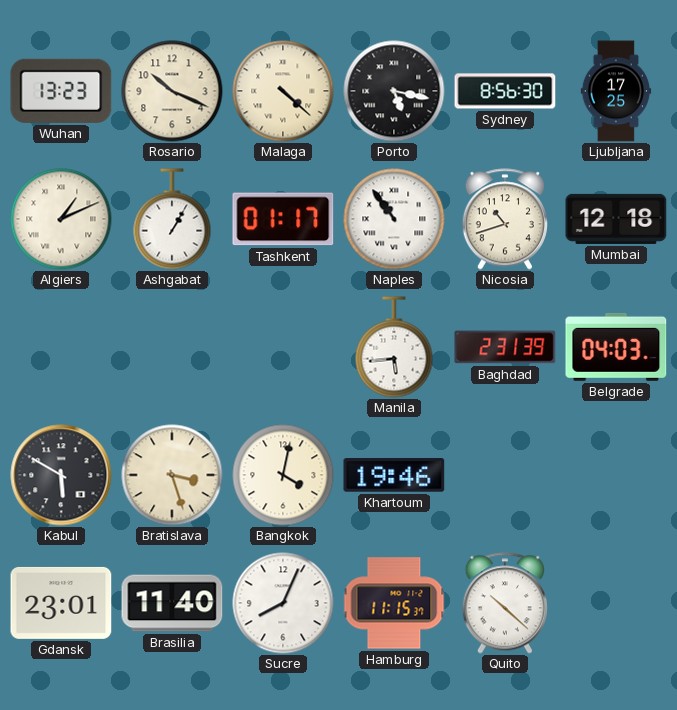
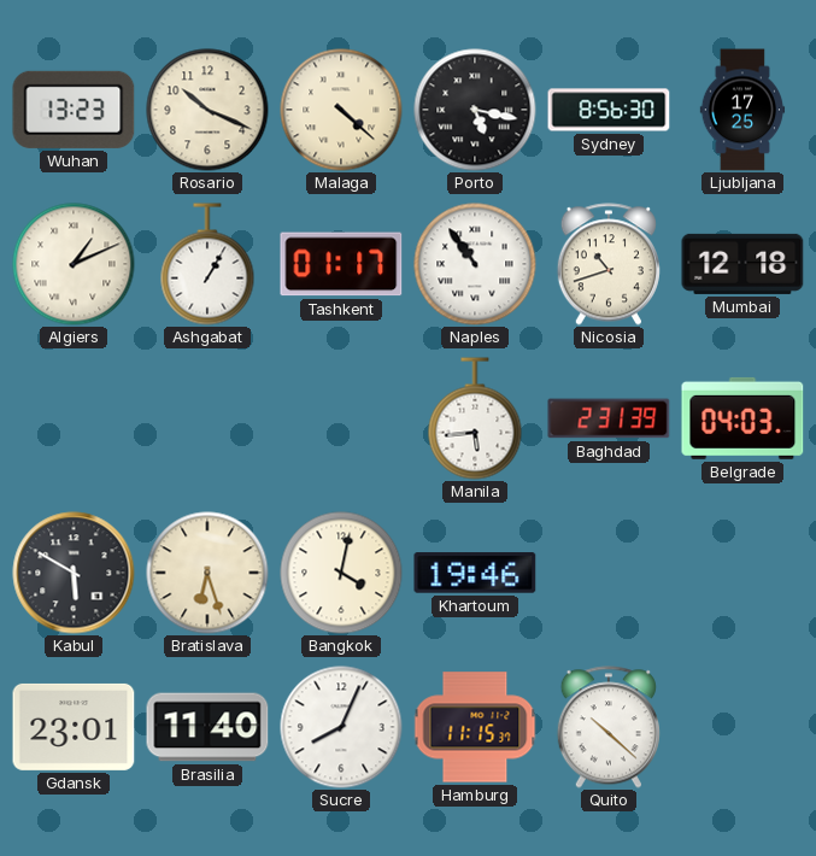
Bratislava: 3:27 -> 6:27 (207, 573)
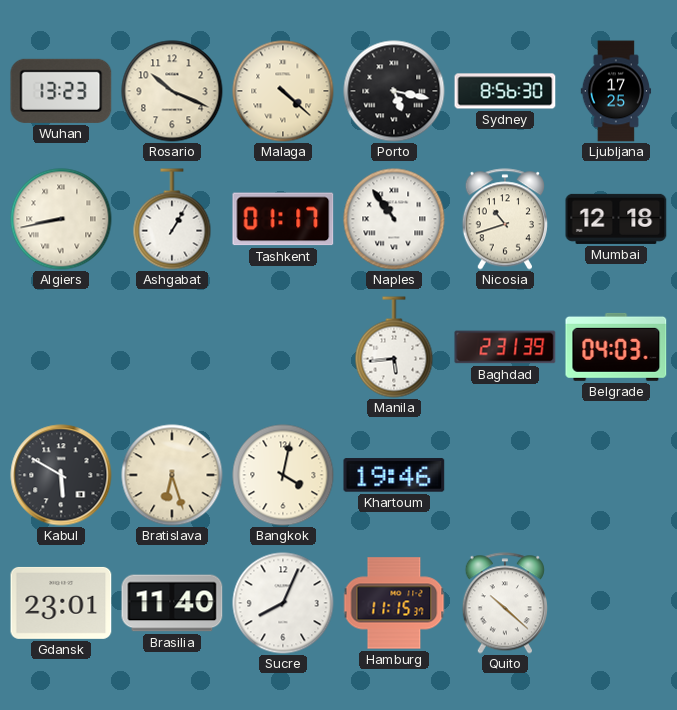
Algiers: 1:11 -> 8:43 (61, 219)
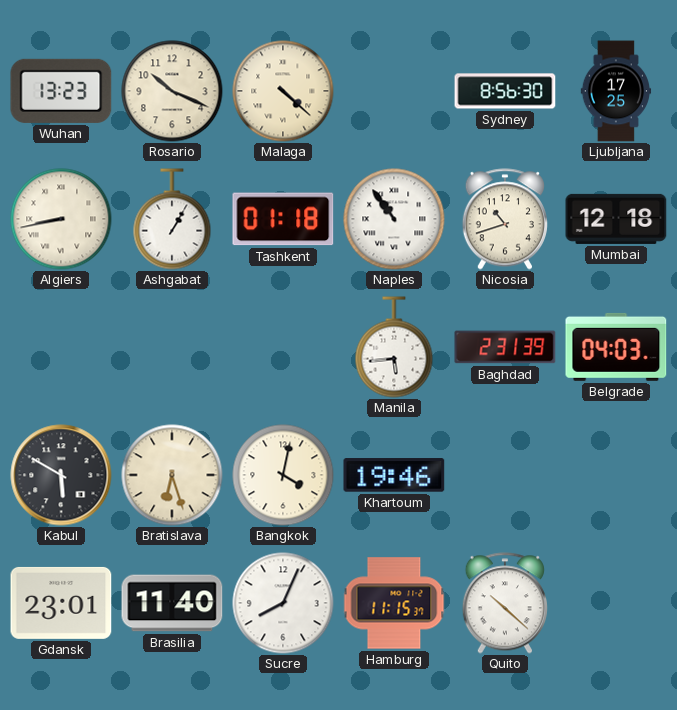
Porto: 5:17 -> none (394, 91)
Tashkent: 01:17 -> 01:18 (283, 219)
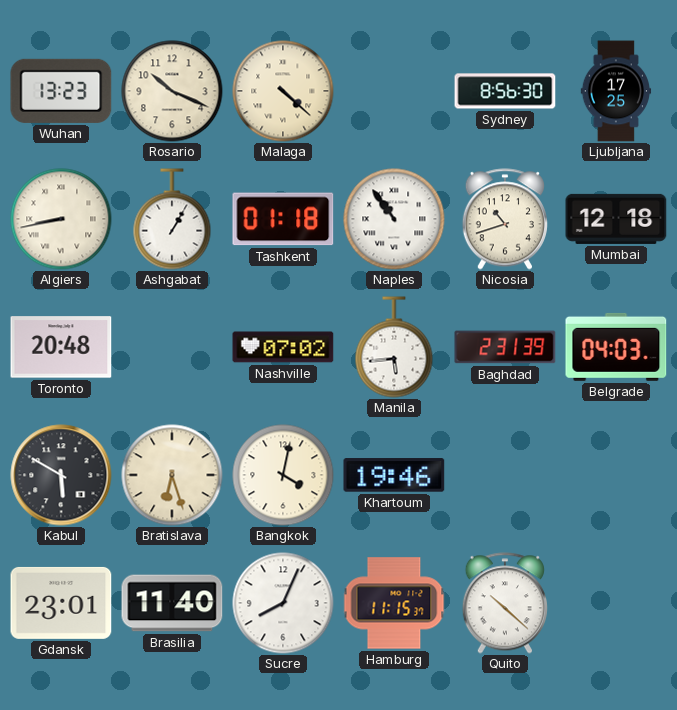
Toronto: none -> 20:48 (61, 347)
Nashville: none -> 07:02 (283, 347)
